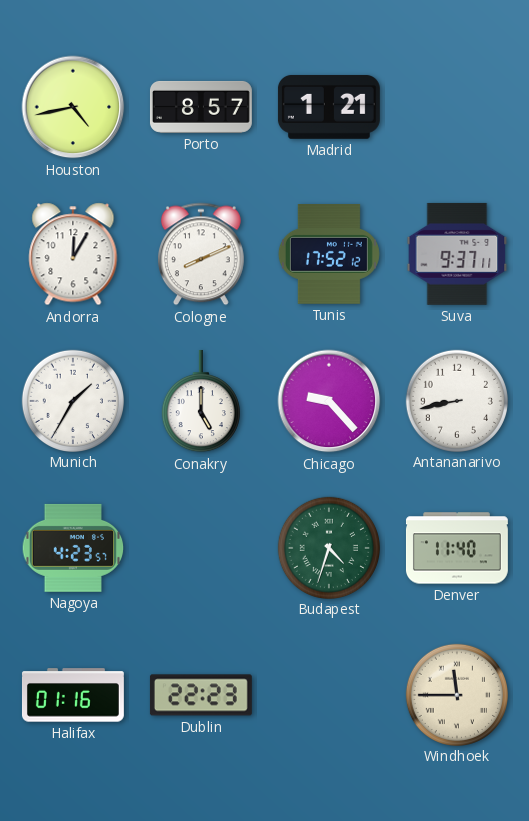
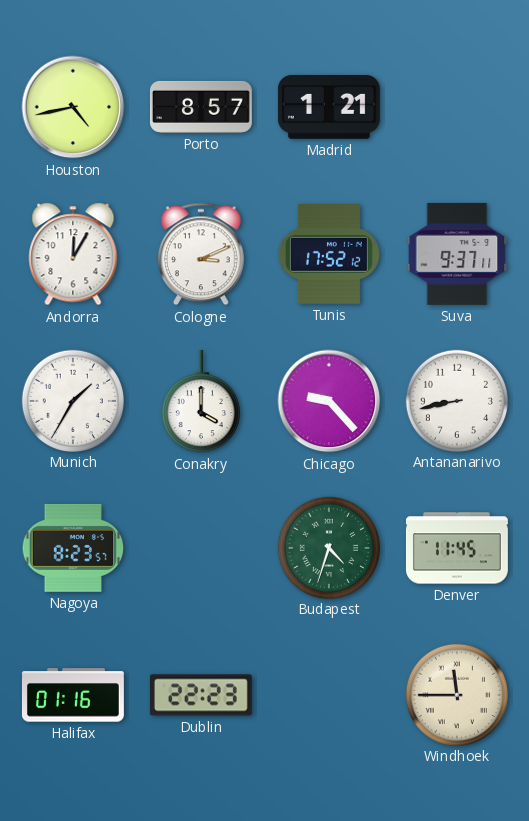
Cologne: 8:11 -> 3:11 (201, 254)
Conakry: 5:00 -> 4:00 (201, 401)
Nagoya: 4:23 -> 8:23 (73, 548)
Denver: 11:40 -> 11:45 (457, 548)
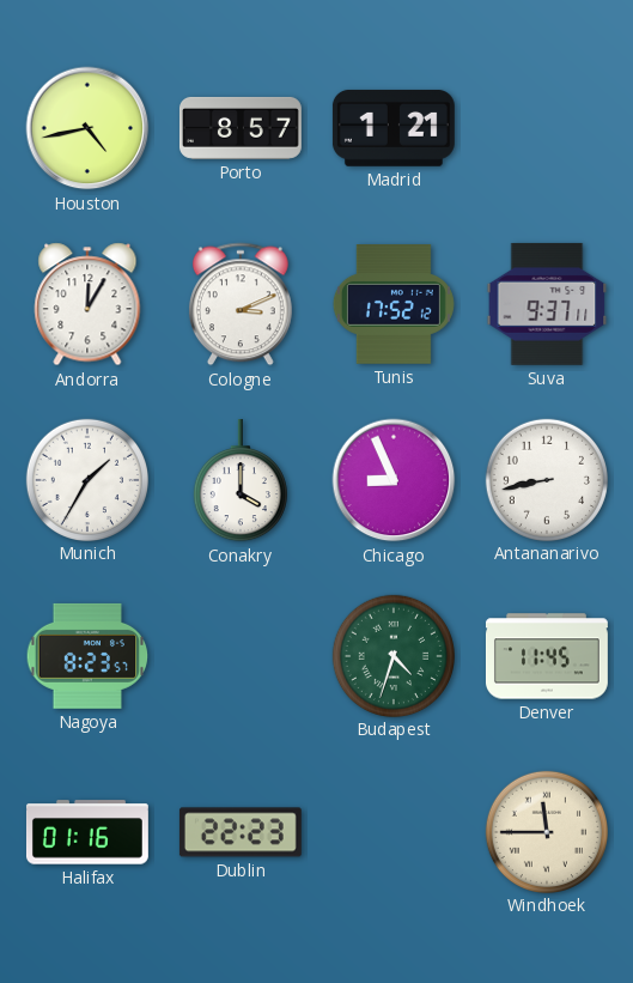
Chicago: 9:23 -> 8:56 (394, 480)
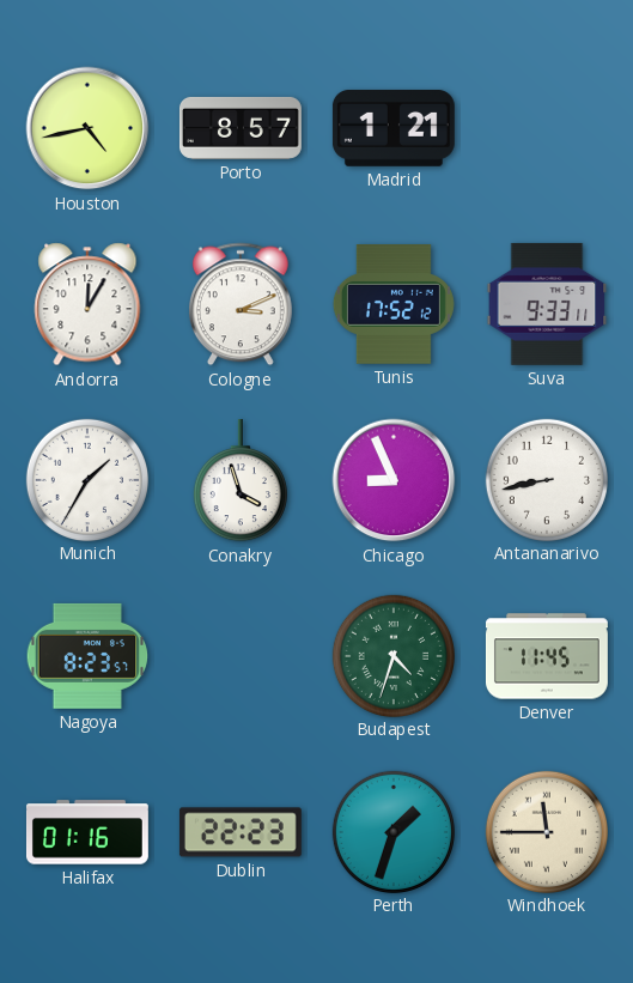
Suva: 9:37 -> 9:33 (547, 304)
Conakry: 4:00 -> 3:57 (241, 480)
Perth: none -> 1:33 (392, 831)
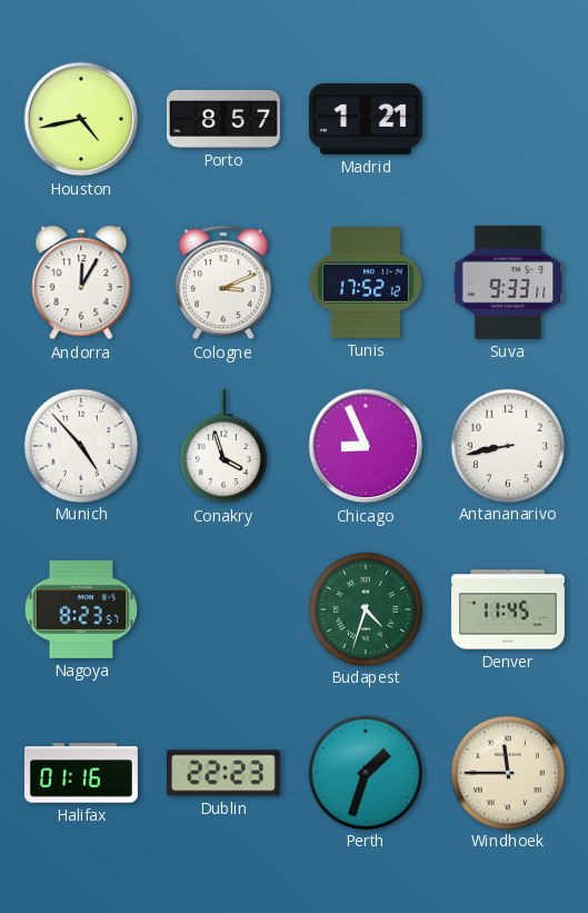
Munich: 1:35 -> 4:53 (80, 445)
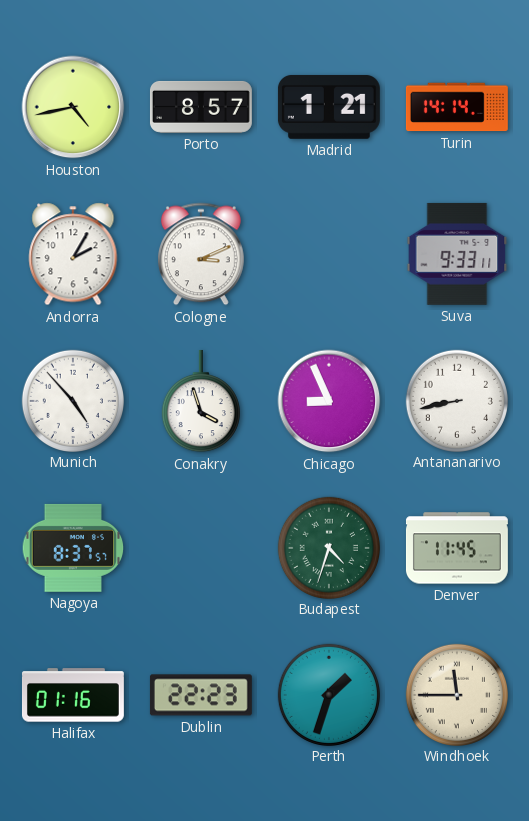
Turin: none -> 14:14 (457, 107)
Andorra: 12:05 -> 2:05 (73, 254)
Tunis: 17:52 -> none (366, 284)
Nagoya: 8:23 -> 8:37 (73, 548)
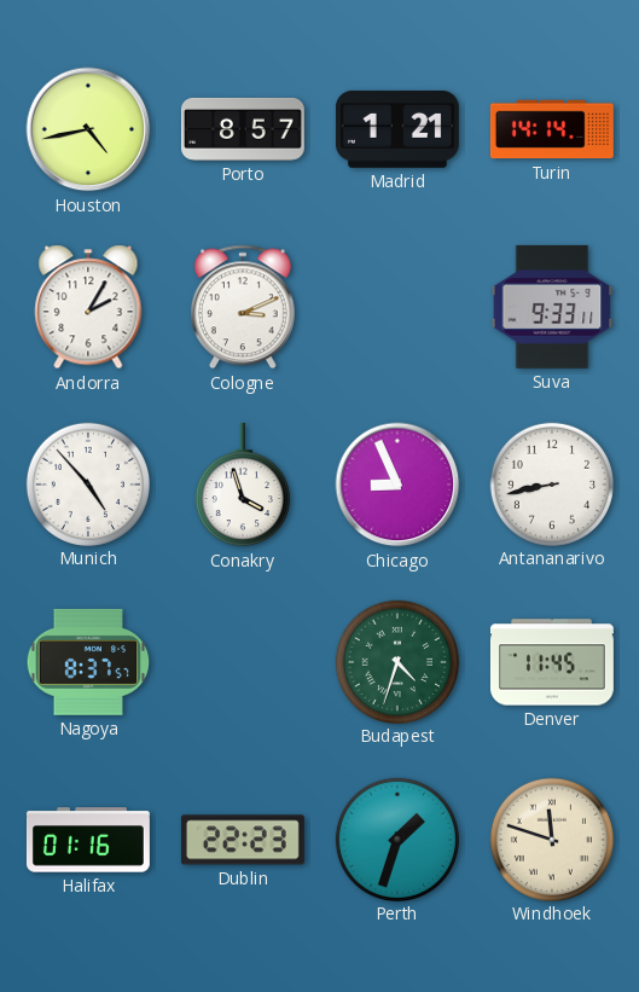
Windhoek: 11:45 -> 11:48 (551, 839)
